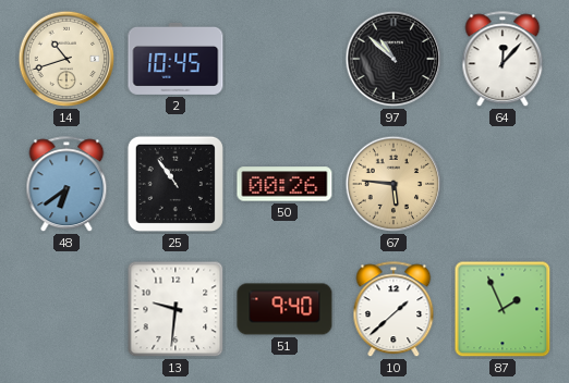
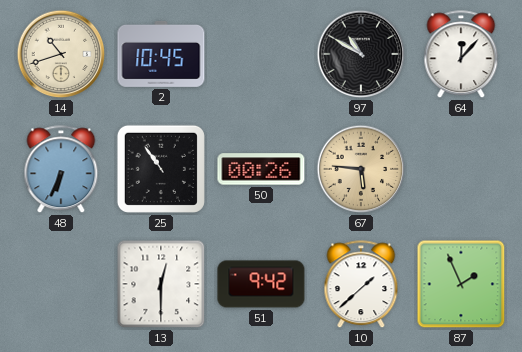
97: 10:52 -> 10:50 (361, 54)
48: 6:39 -> 6:34 (61, 170)
13: 9:31 -> 12:30 (161, 284)
51: 9:40 -> 9:42 (261, 284)
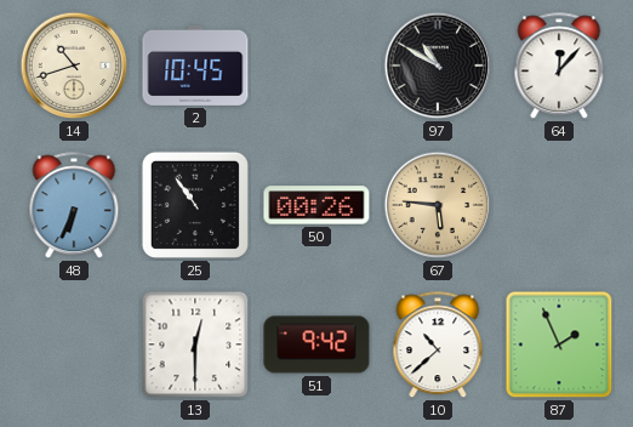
10: 1:38 -> 10:38 (438, 346)
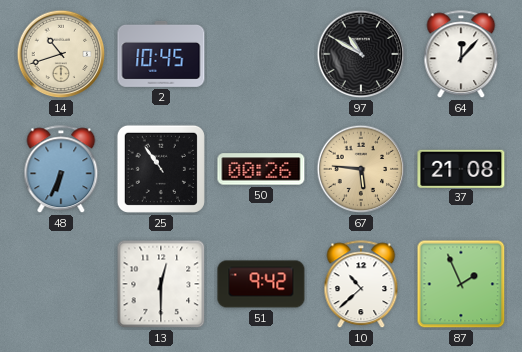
37: none -> 21:08 (461, 168)
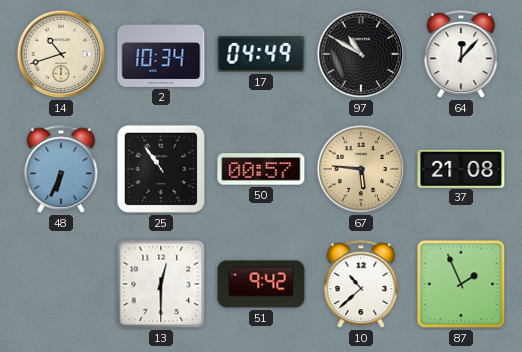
2: 10:45 -> 10:34 (161, 54)
17: none -> 04:49 (261, 54)
50: 00:26 -> 00:57 (261, 169)
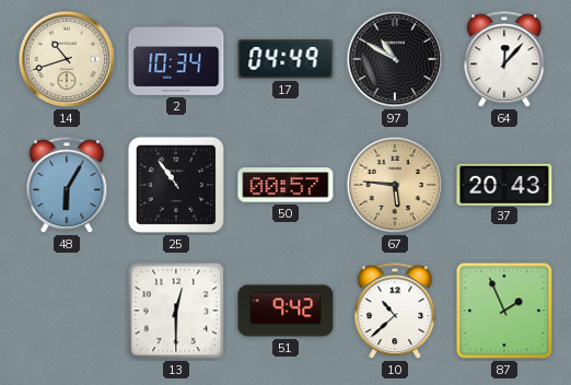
48: 6:34 -> 6:05 (67, 186)
37: 21:08 -> 20:43 (504, 184)
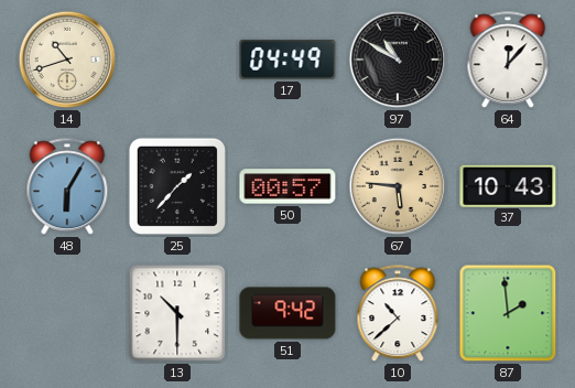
2: 10:34 -> none (176, 59)
25: 10:54 -> 1:37 (177, 186)
37: 20:43 -> 10:43 (508, 185)
13: 12:30 -> 10:30 (177, 313)
87: 1:56 -> 1:59 (508, 313)
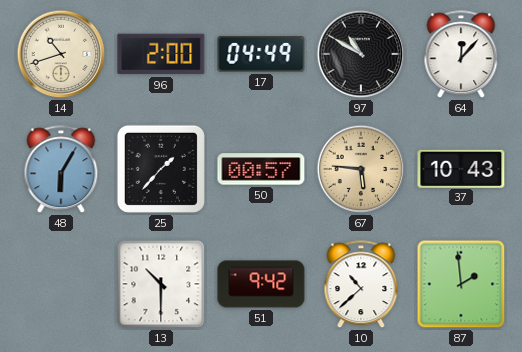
96: none -> 2:00 (161, 54)
